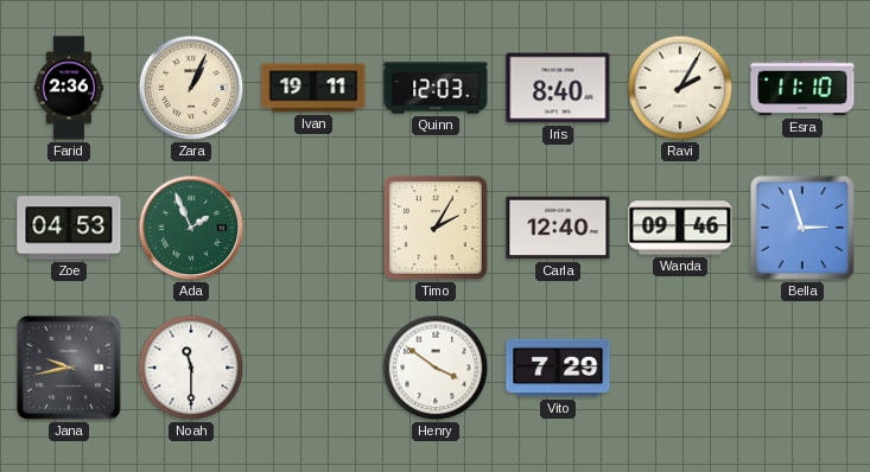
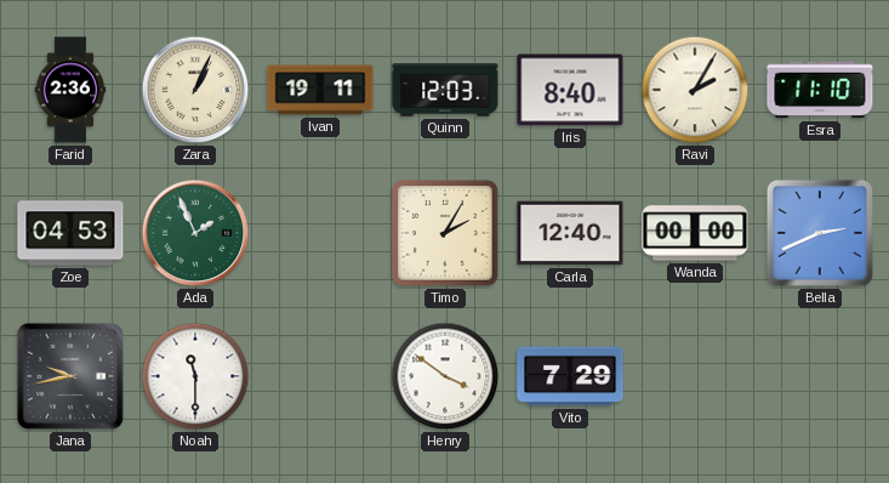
Wanda: 09:46 -> 00:00 (695, 233)
Bella: 2:57 -> 2:41 (820, 233)
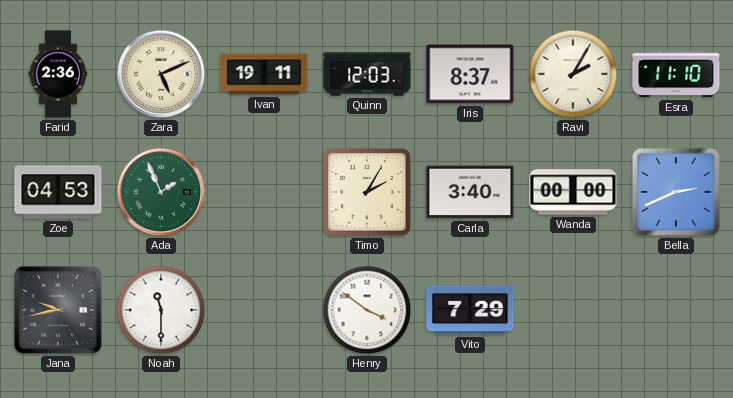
Zara: 1:04 -> 5:11 (161, 74)
Iris: 8:40 -> 8:37 (470, 74)
Carla: 12:40 -> 3:40 (470, 192)
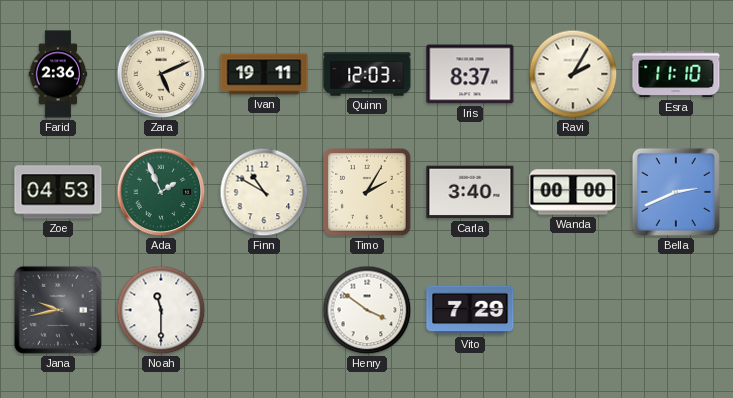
Finn: none -> 10:50 (264, 192)
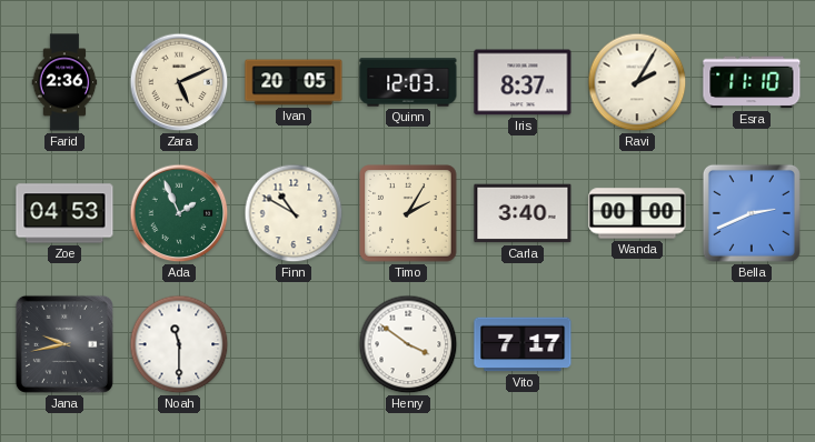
Ivan: 19:11 -> 20:05 (294, 82)
Vito: 7:29 -> 7:17 (523, 344)
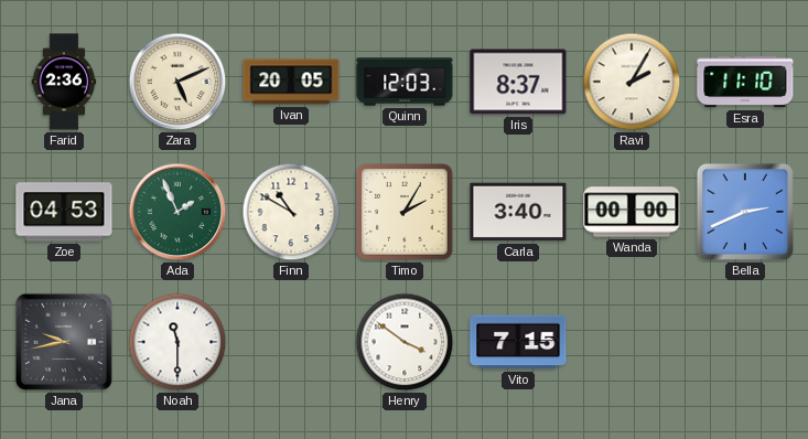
Vito: 7:17 -> 7:15 (518, 342)
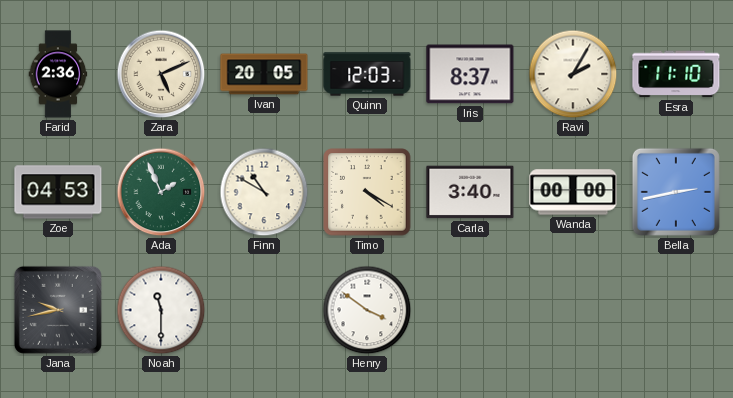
Timo: 2:05 -> 4:20 (367, 192)
Bella: 2:41 -> 2:43 (676, 192)
Vito: 7:15 -> none (518, 342)
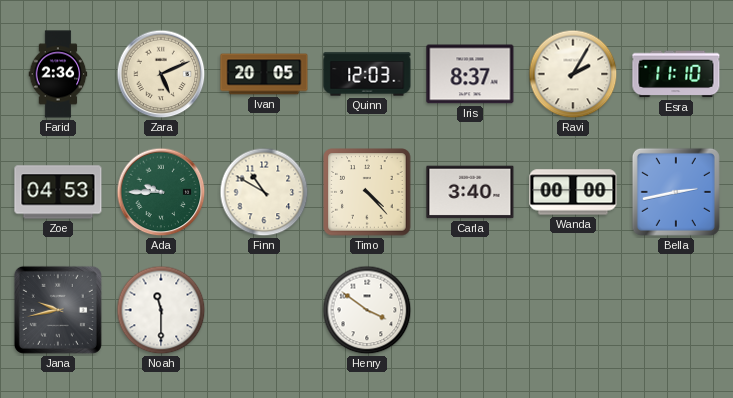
Ada: 1:56 -> 9:45 (161, 192)
Timo: 4:20 -> 4:23 (367, 192)
